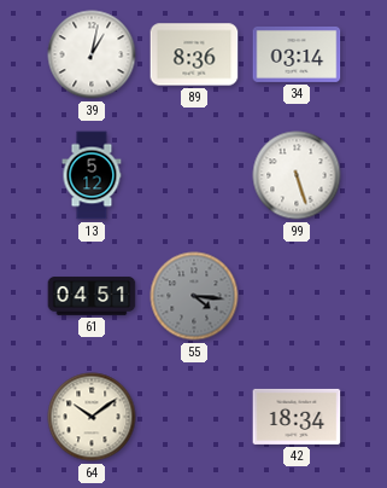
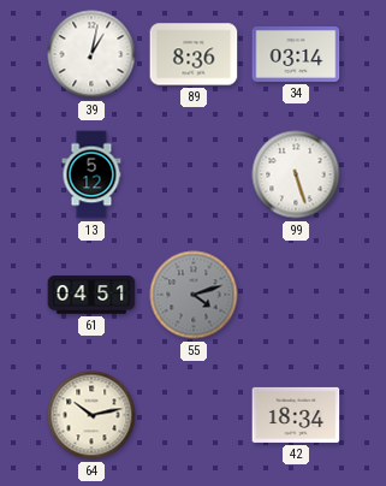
55: 4:16 -> 4:12 (194, 295)
64: 10:09 -> 10:13 (91, 415)
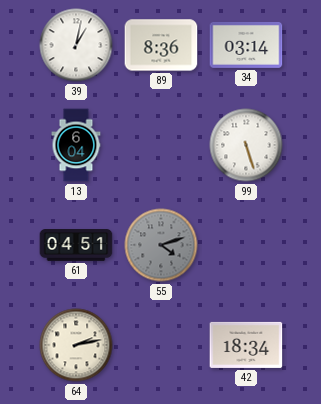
13: 5:12 -> 6:04 (76, 145)
64: 10:13 -> 2:13 (76, 345)
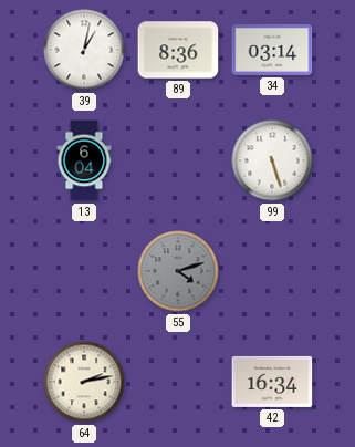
61: 04:51 -> none (76, 245)
42: 18:34 -> 16:34 (272, 382)
